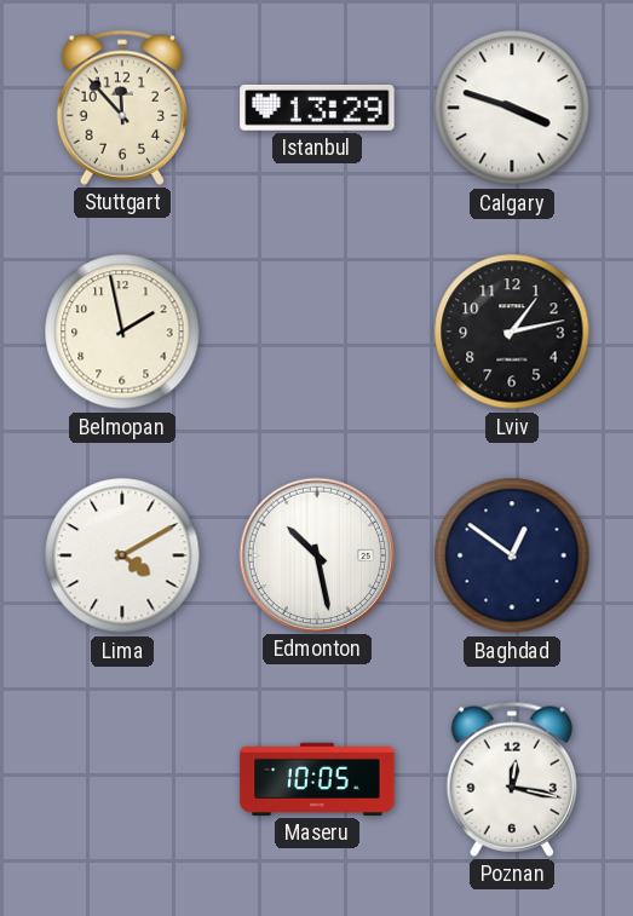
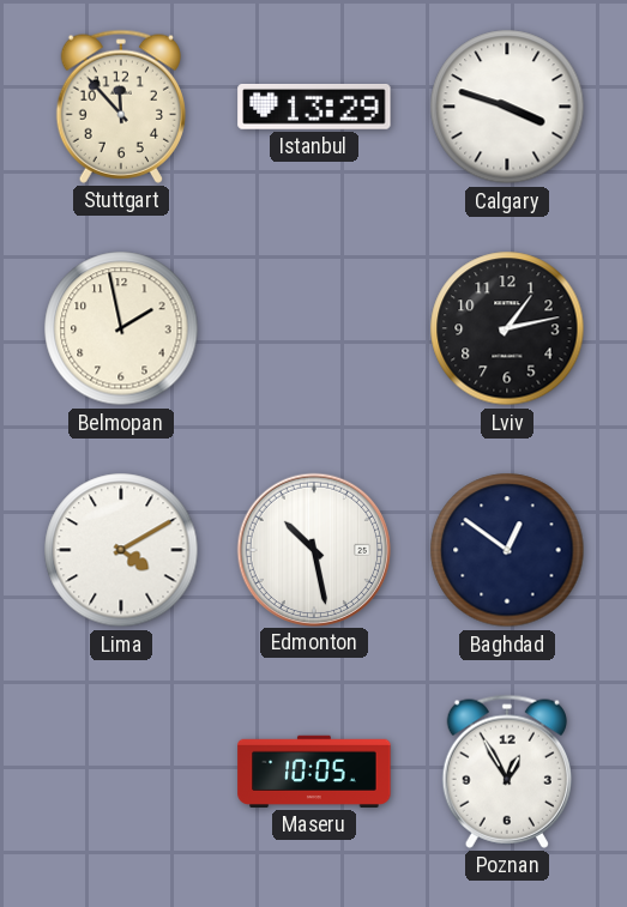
Poznan: 12:17 -> 12:55 (507, 772)
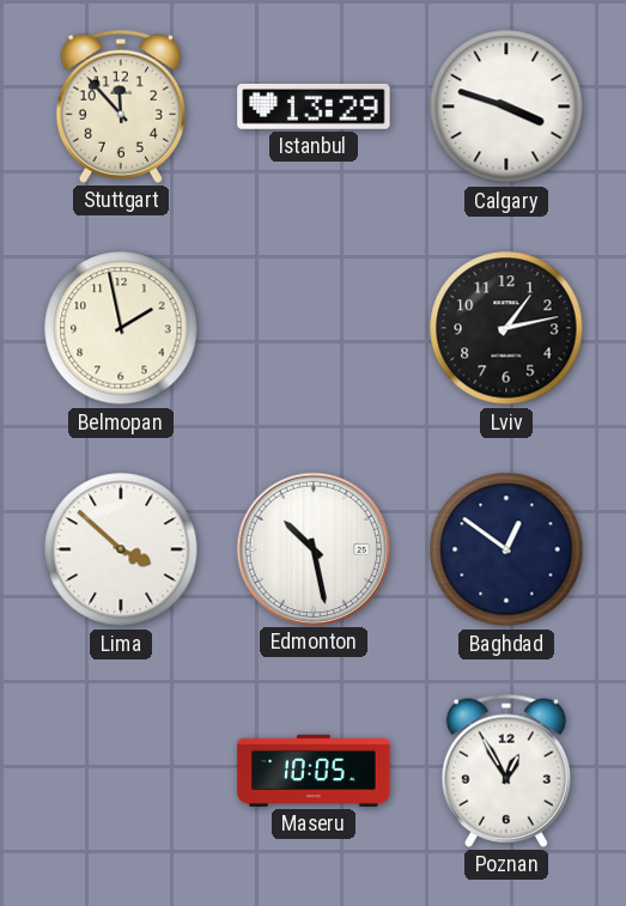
Lima: 4:10 -> 3:52 (121, 549)
